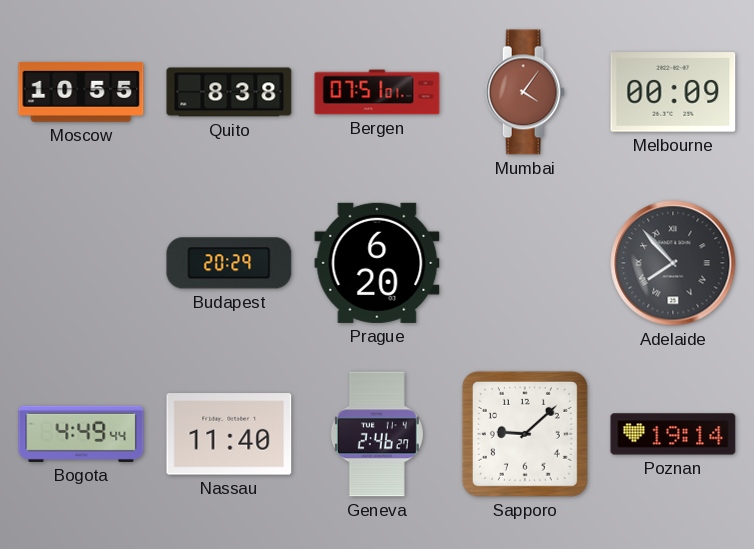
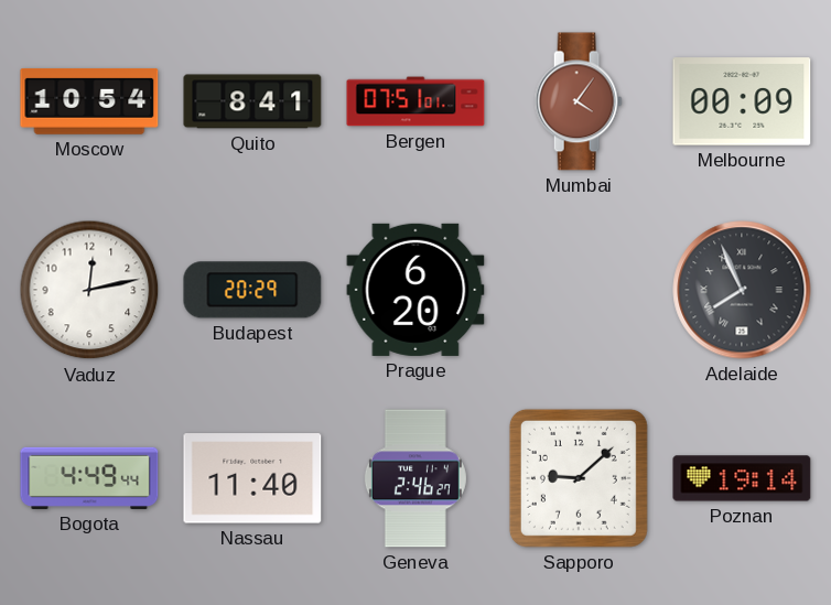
Moscow: 10:55 -> 10:54 (89, 101)
Quito: 8:38 -> 8:41 (252, 101)
Vaduz: none -> 12:13 (89, 290)
Adelaide: 7:53 -> 7:56 (742, 290)
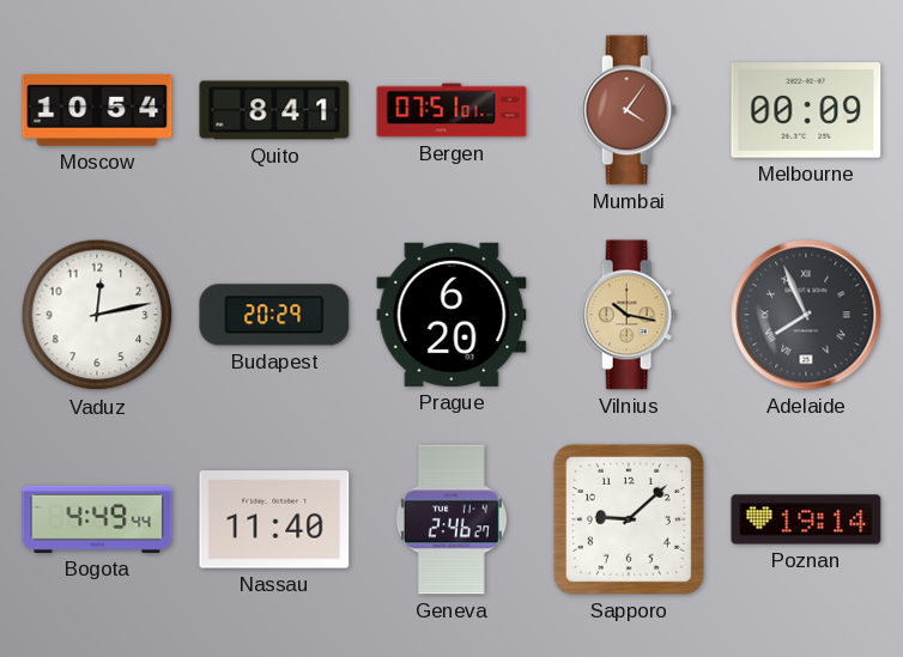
Vilnius: none -> 10:17 (629, 315)
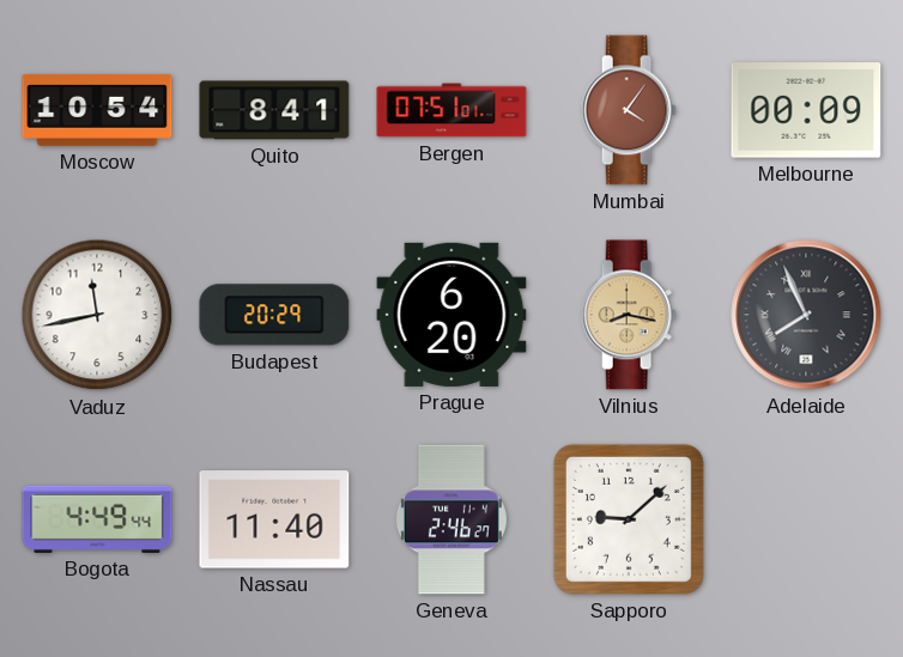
Vaduz: 12:13 -> 11:43 (97, 315)
Vilnius: 10:17 -> 8:17 (629, 315)
Poznan: 19:14 -> none (806, 519)
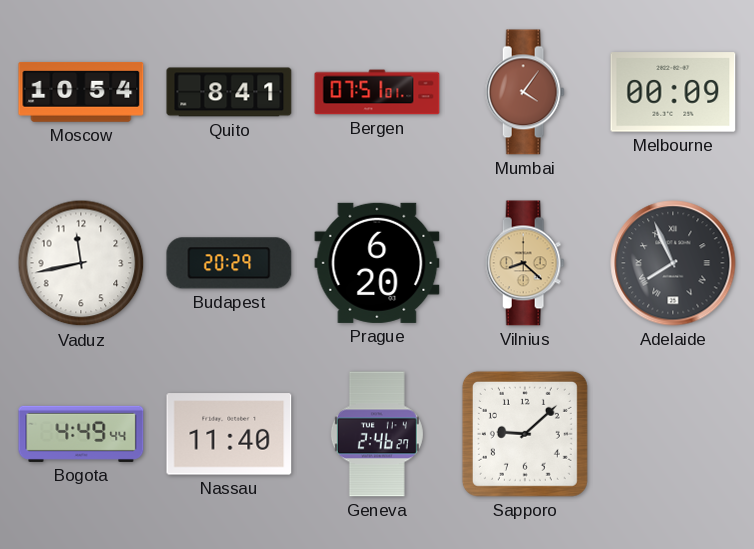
Vilnius: 8:17 -> 8:22 (525, 263)
